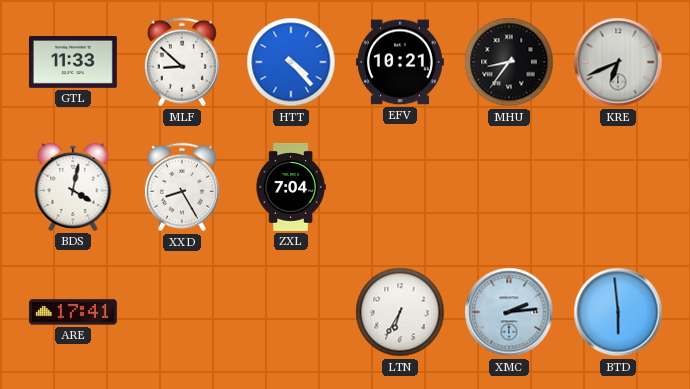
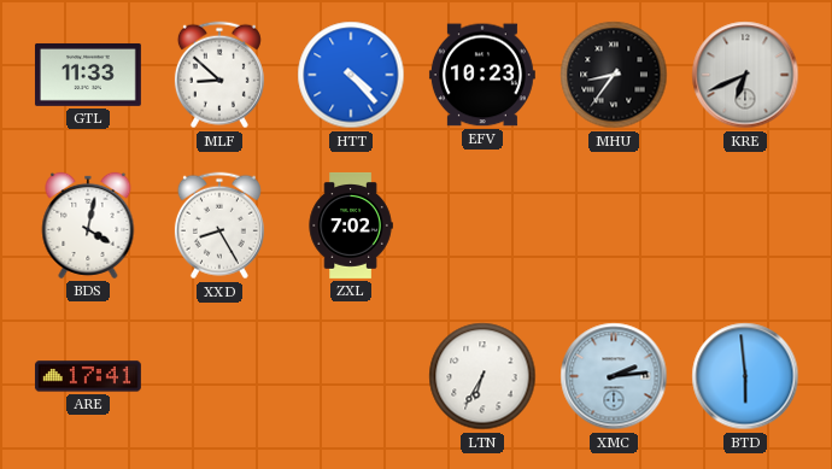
EFV: 10:21 -> 10:23 (482, 75)
ZXL: 7:04 -> 7:02 (351, 225)
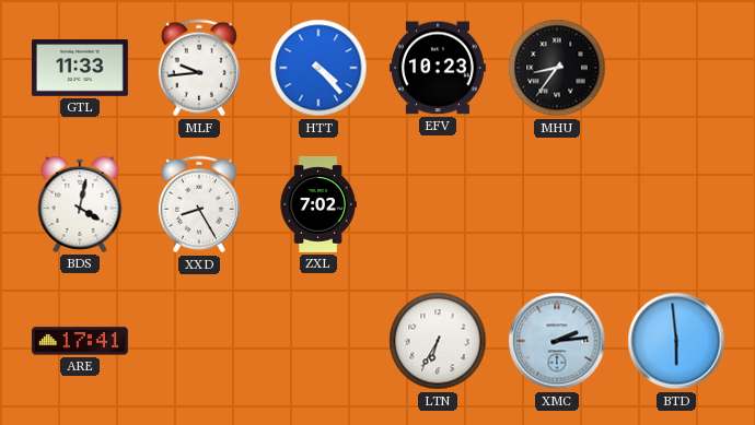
MLF: 8:52 -> 9:44 (199, 68)
KRE: 6:41 -> none (745, 75)
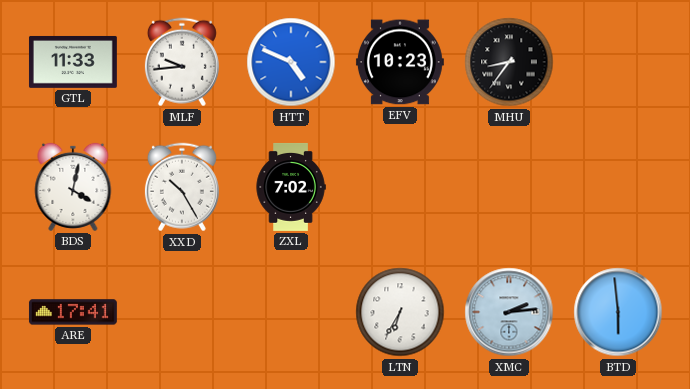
HTT: 4:23 -> 4:49 (291, 62)
XXD: 8:25 -> 10:25 (182, 187)
